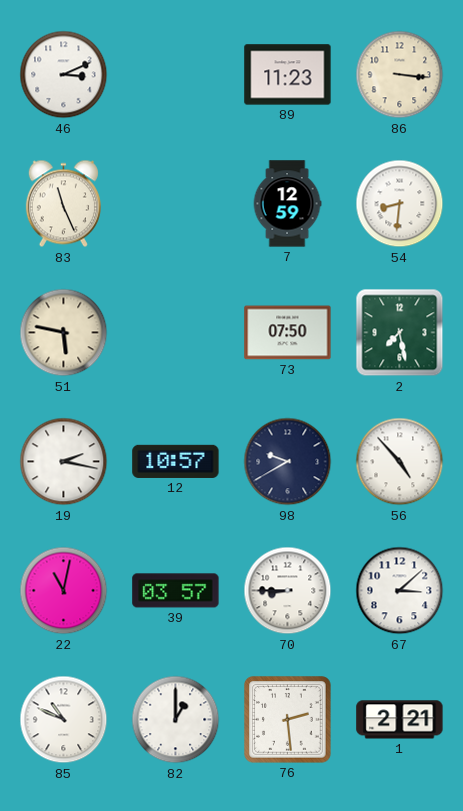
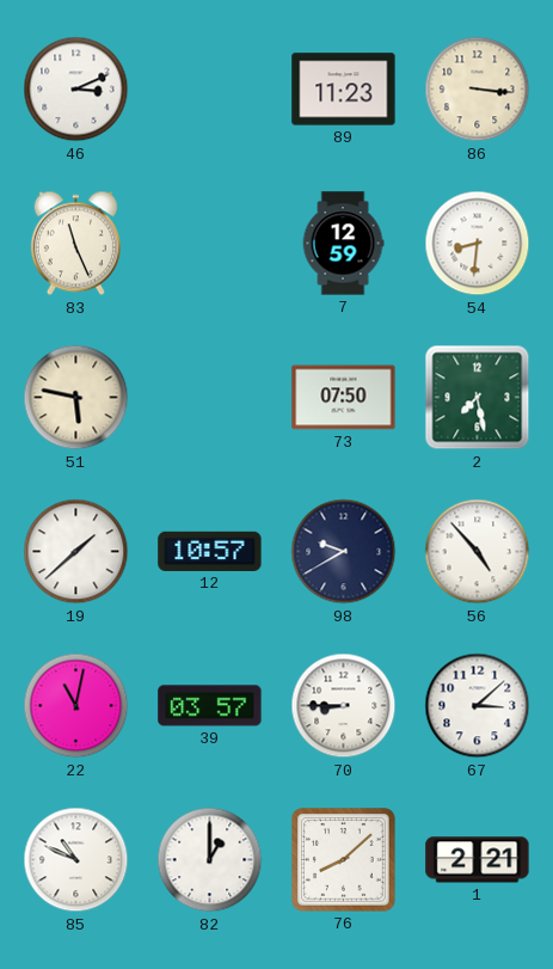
19: 2:17 -> 1:38 (76, 552)
76: 2:29 -> 8:08 (344, 860)
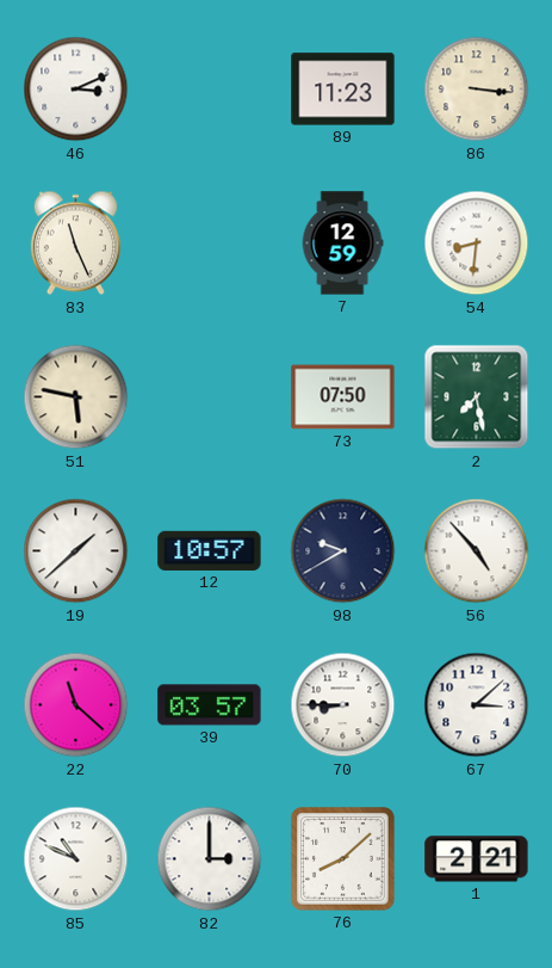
22: 11:02 -> 11:22 (76, 705)
82: 1:00 -> 3:00 (210, 859)
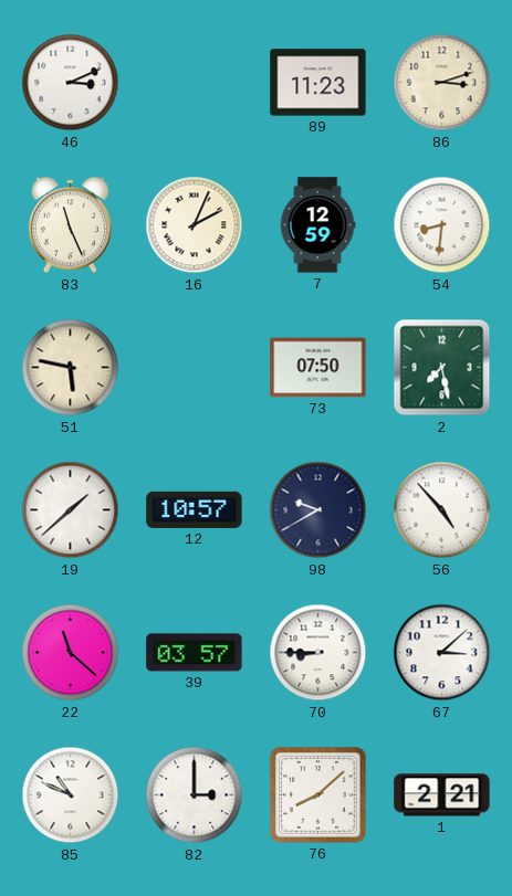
86: 3:16 -> 3:12 (442, 83)
16: none -> 2:04 (195, 225)
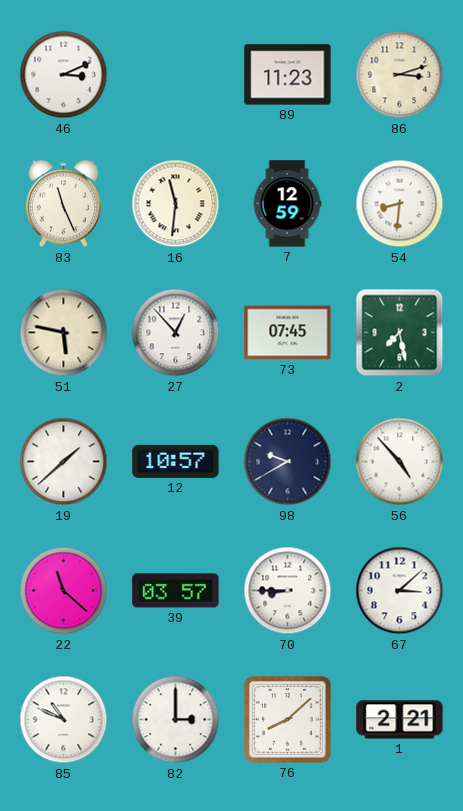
16: 2:04 -> 11:31 (176, 204)
27: none -> 12:53 (176, 333)
73: 07:50 -> 07:45 (288, 333)
